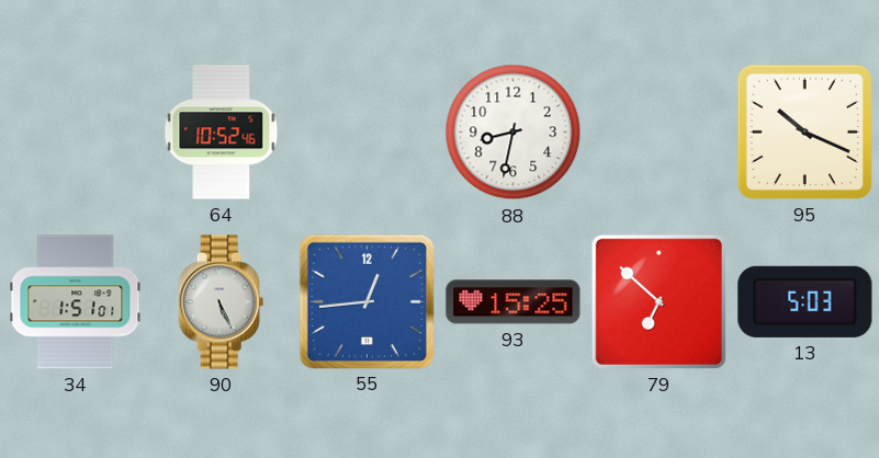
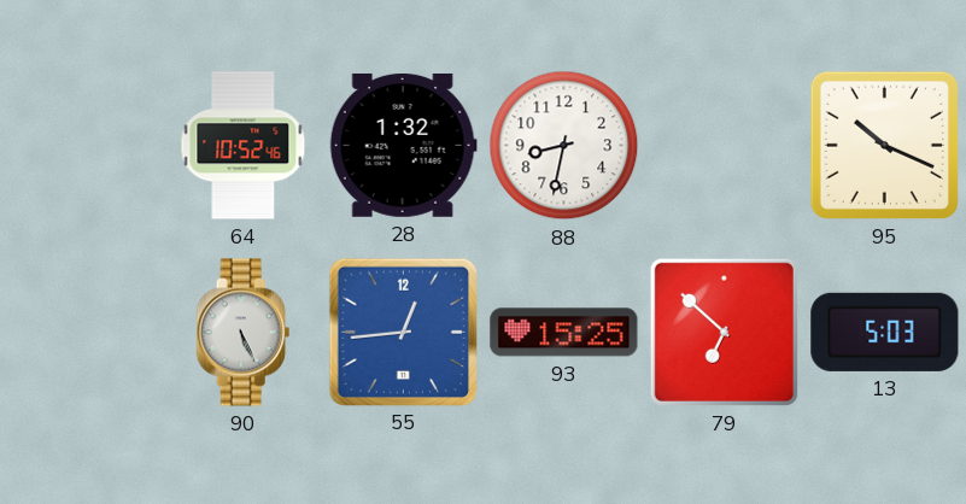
28: none -> 1:32 (403, 145)
34: 1:51 -> none (76, 302)
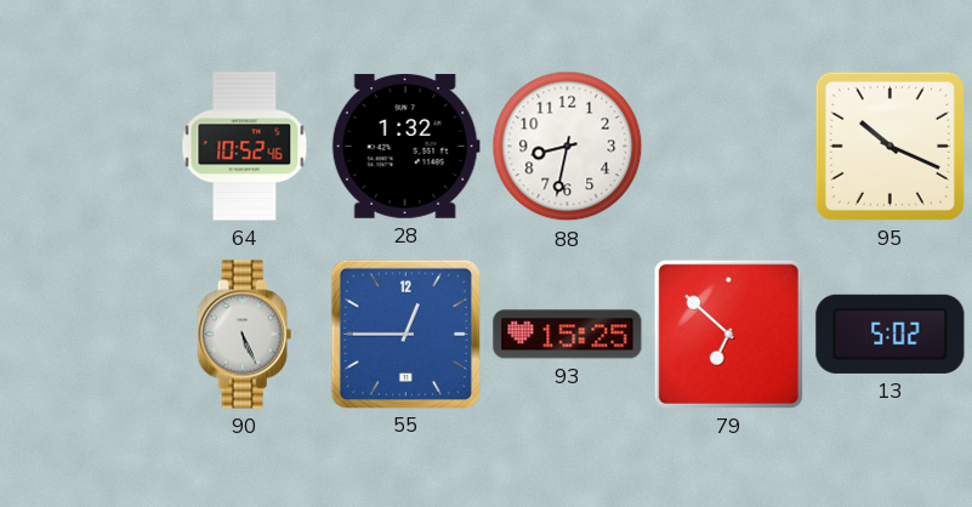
55: 12:44 -> 12:45 (405, 334)
13: 5:03 -> 5:02 (891, 334)
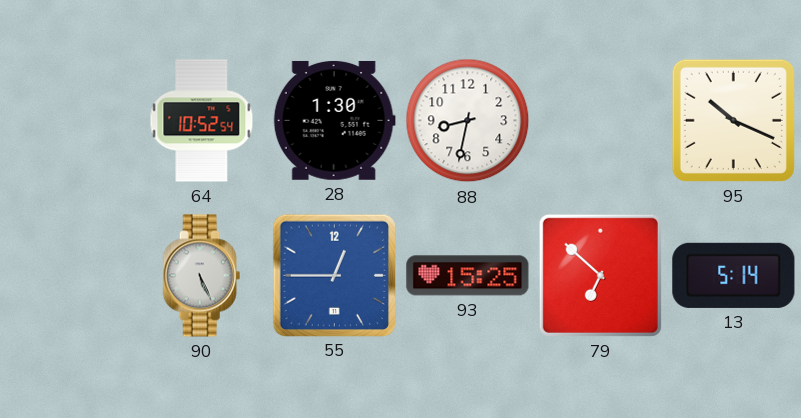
64: 10:52:46 -> 10:52:54 (202, 121)
28: 1:32 -> 1:30 (334, 120)
13: 5:02 -> 5:14 (734, 275)
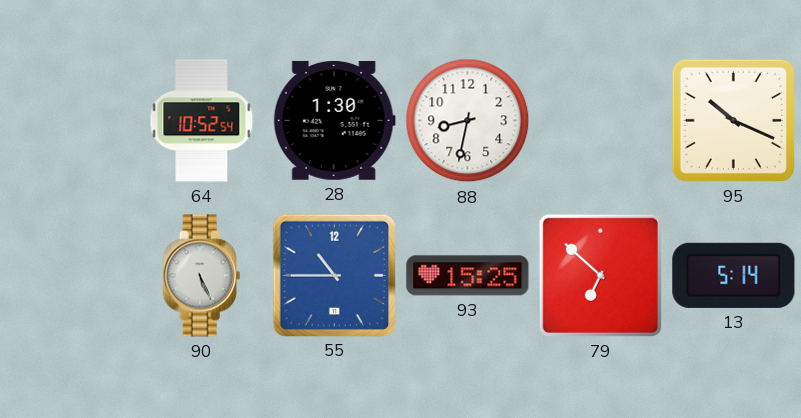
55: 12:45 -> 10:45 (334, 275)
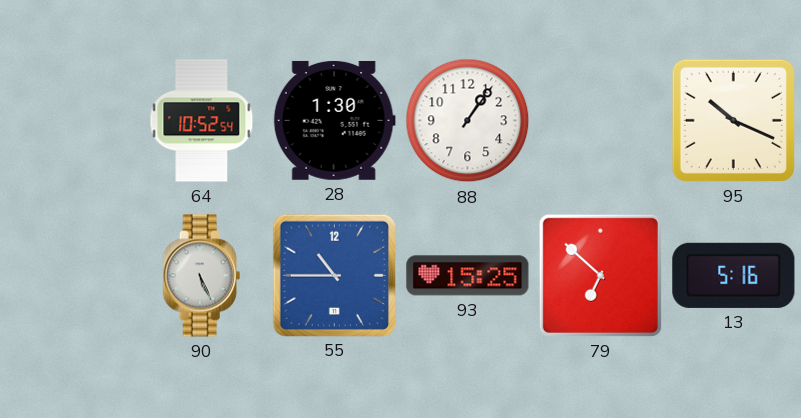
88: 8:32 -> 1:06 (468, 121)
13: 5:14 -> 5:16 (734, 275)
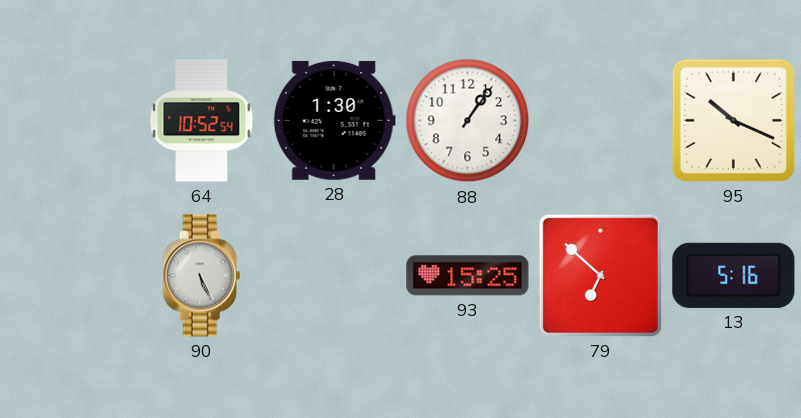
55: 10:45 -> none (334, 275)
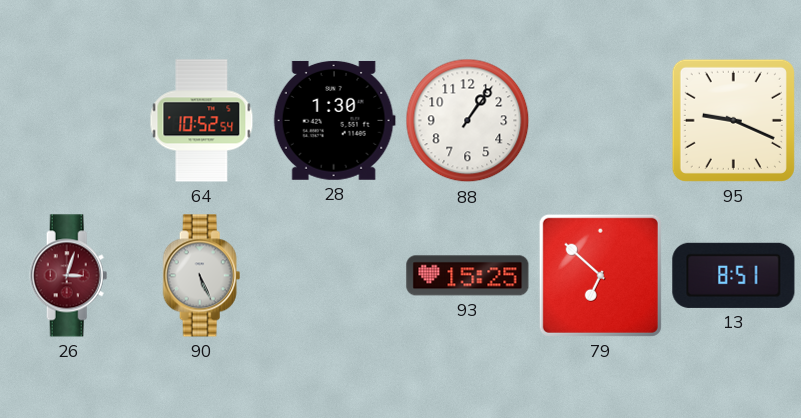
95: 10:19 -> 9:19 (733, 120)
26: none -> 3:03 (69, 276)
13: 5:16 -> 8:51 (734, 275)
